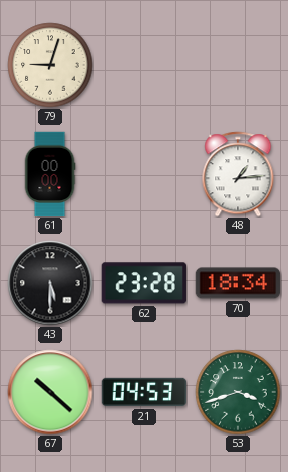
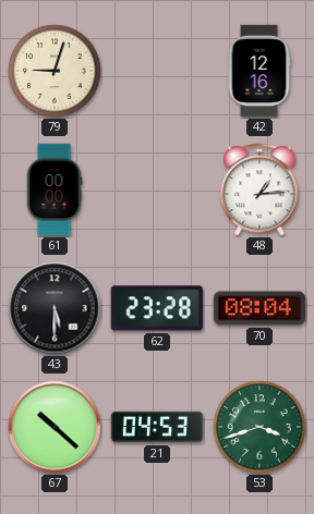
42: none -> 12:16 (259, 71)
70: 18:34 -> 08:04 (259, 308)
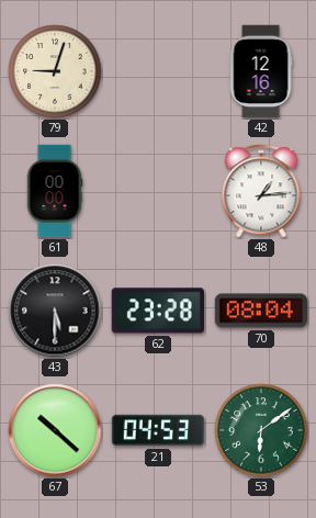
53: 3:42 -> 6:09 (261, 430)
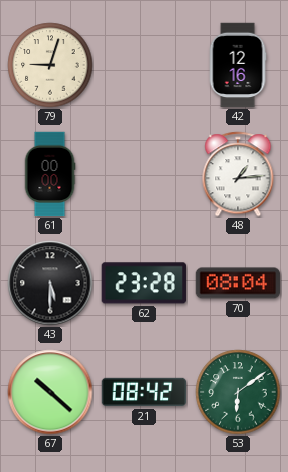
21: 04:53 -> 08:42 (144, 392)
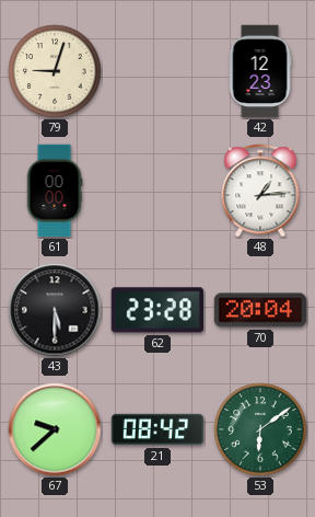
42: 12:16 -> 12:23 (260, 71)
70: 08:04 -> 20:04 (260, 310)
67: 10:22 -> 9:38 (55, 429)
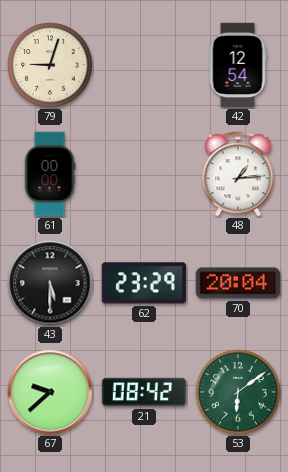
42: 12:23 -> 12:54 (238, 65)
62: 23:28 -> 23:29 (143, 283)
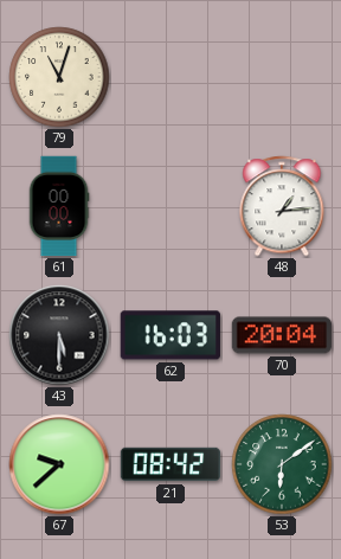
79: 9:03 -> 11:03 (59, 77)
42: 12:54 -> none (238, 65)
62: 23:29 -> 16:03 (169, 335)
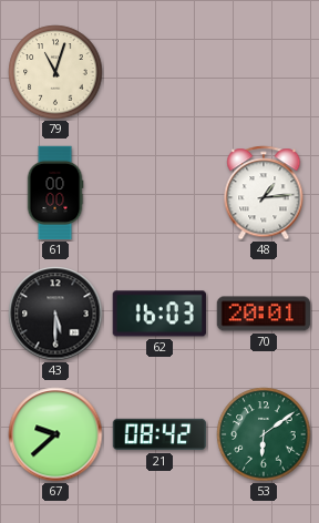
70: 20:04 -> 20:01 (264, 314)
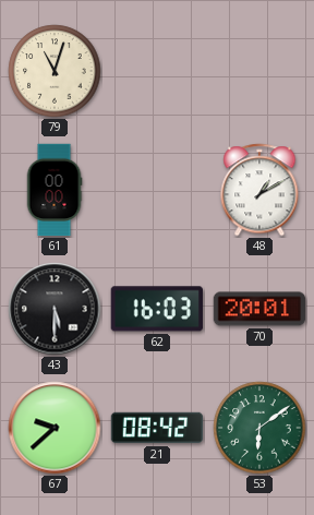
48: 1:14 -> 1:10 (259, 190)
